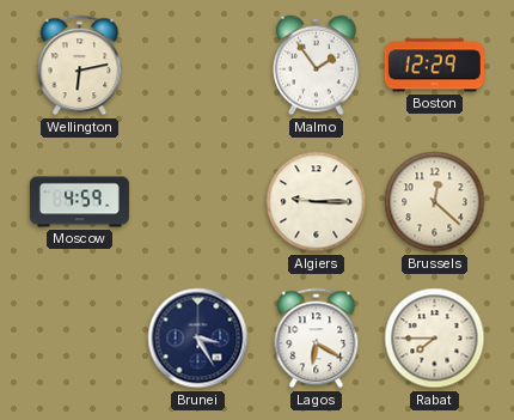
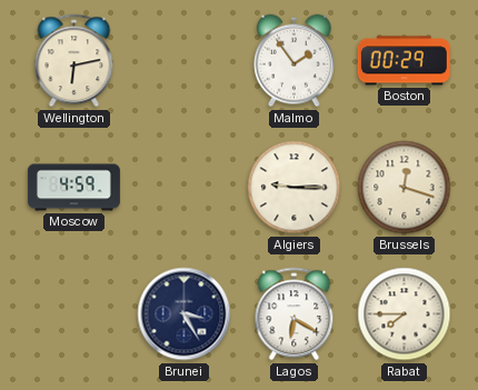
Boston: 12:29 -> 00:29 (404, 61)
Brussels: 12:22 -> 12:18 (405, 188)
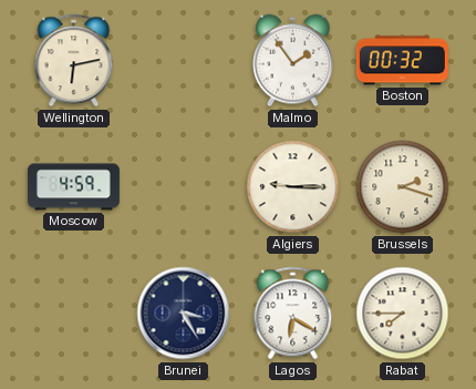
Boston: 00:29 -> 00:32 (402, 61)
Brussels: 12:18 -> 2:18 (403, 187)
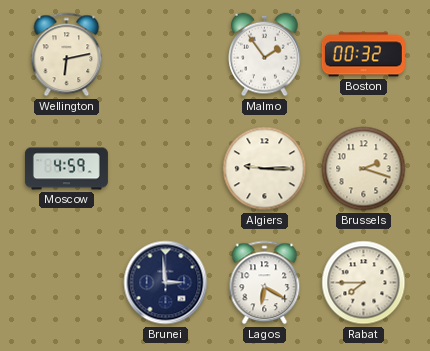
Brunei: 3:25 -> 2:59 (166, 283)
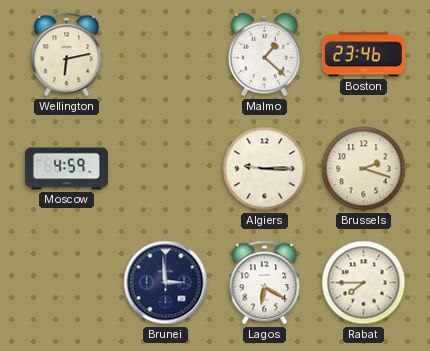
Malmo: 1:54 -> 1:22 (265, 55)
Boston: 00:32 -> 23:46 (363, 55)
